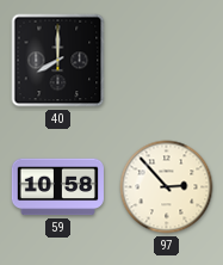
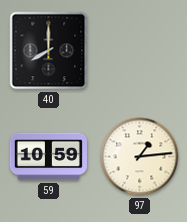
59: 10:58 -> 10:59 (48, 157)
97: 2:53 -> 1:14 (140, 157)
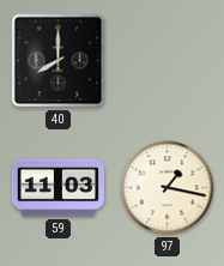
59: 10:59 -> 11:03 (57, 188)
97: 1:14 -> 1:17 (168, 188)
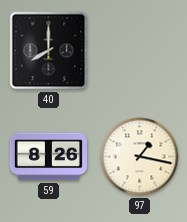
59: 11:03 -> 8:26 (48, 157)
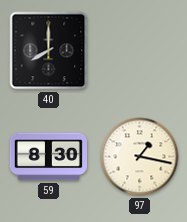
59: 8:26 -> 8:30 (48, 157)
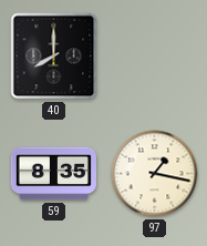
59: 8:30 -> 8:35 (53, 174)
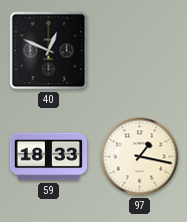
40: 8:00 -> 12:49 (49, 51)
59: 8:35 -> 18:33 (48, 157)
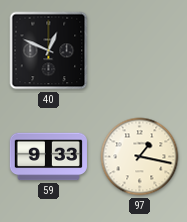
59: 18:33 -> 9:33 (48, 157)
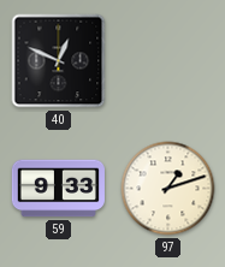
97: 1:17 -> 1:12 (168, 189)
